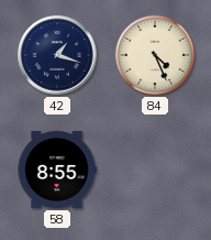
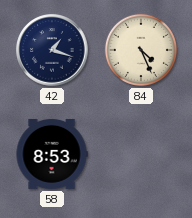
58: 8:55 -> 8:53 (52, 154)
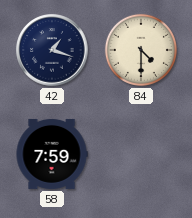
84: 4:26 -> 4:30 (141, 50)
58: 8:53 -> 7:59 (52, 154)
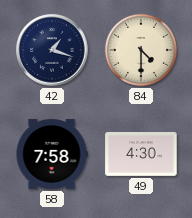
58: 7:59 -> 7:58 (52, 154)
49: none -> 4:30 (141, 155)
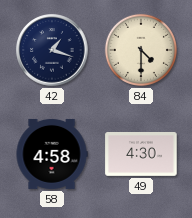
58: 7:58 -> 4:58 (52, 154)
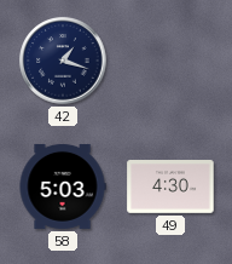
84: 4:30 -> none (141, 50)
58: 4:58 -> 5:03 (63, 186)
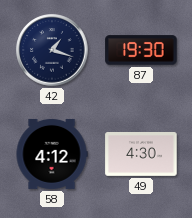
87: none -> 19:30 (141, 50)
58: 5:03 -> 4:12 (52, 154)
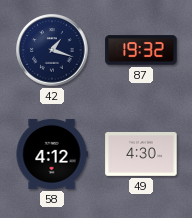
87: 19:30 -> 19:32 (141, 50)
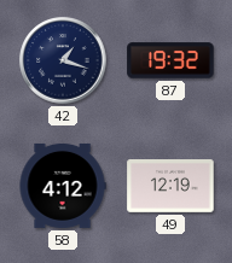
49: 4:30 -> 12:19 (170, 187)
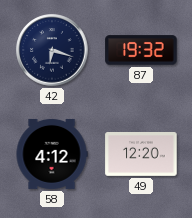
42: 1:18 -> 6:18 (52, 50)
49: 12:19 -> 12:20 (141, 155)
